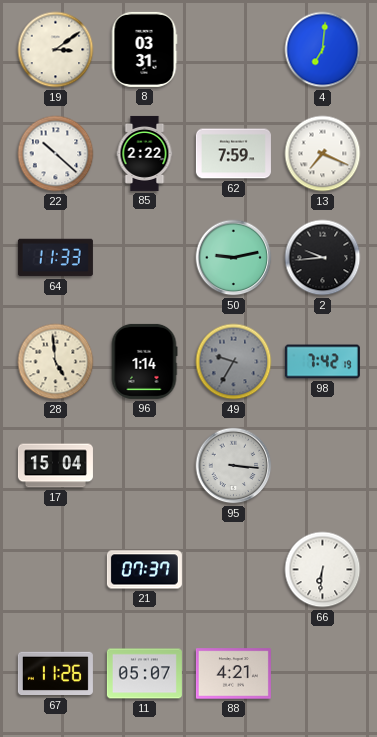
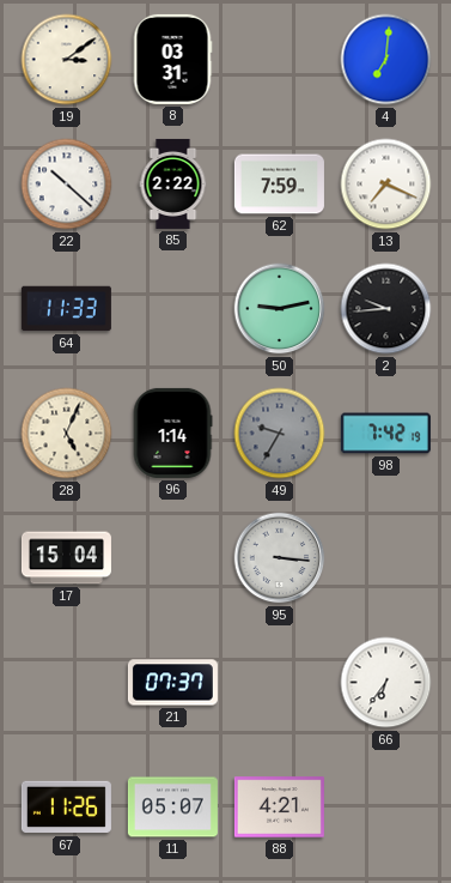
28: 4:59 -> 5:04 (67, 434)
66: 6:31 -> 6:36 (386, 683)
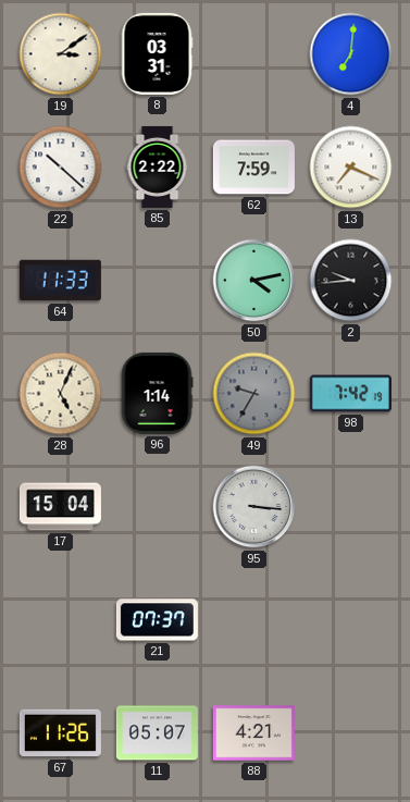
50: 9:13 -> 4:13 (254, 281)
66: 6:36 -> none (386, 683)
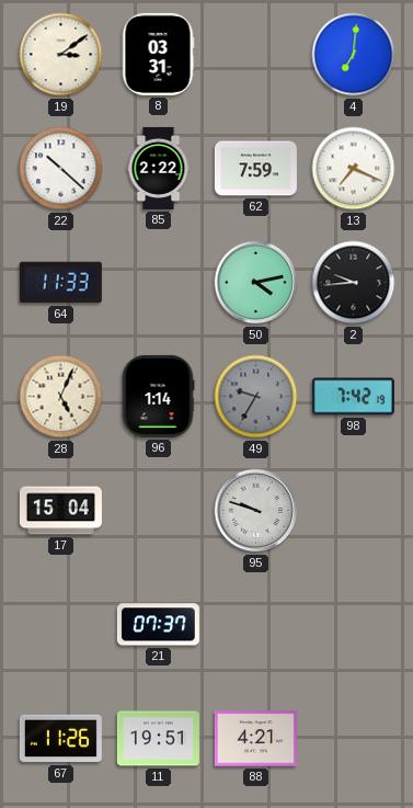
95: 3:16 -> 9:48 (256, 511)
11: 05:07 -> 19:51 (158, 739)
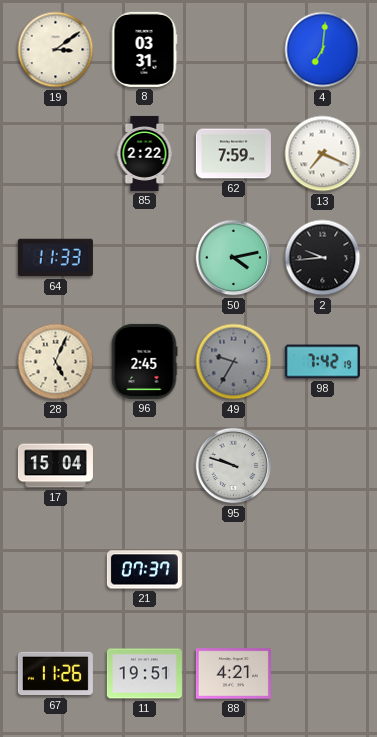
22: 10:22 -> none (61, 169)
96: 1:14 -> 2:45 (144, 361)
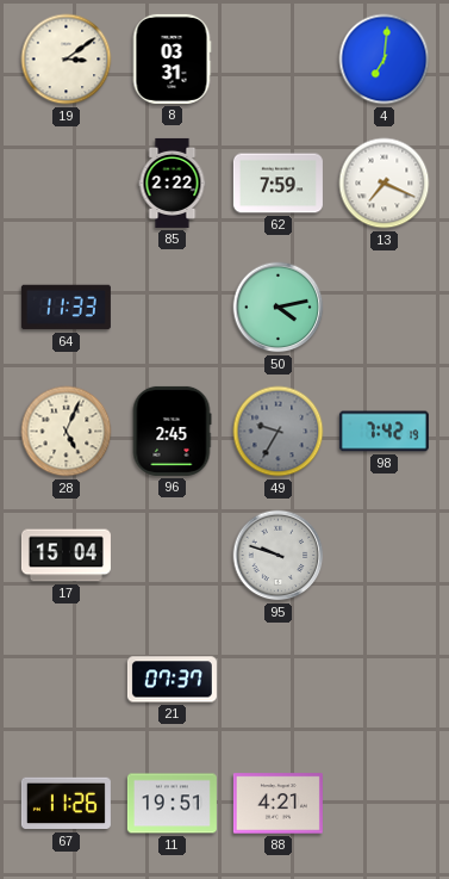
2: 9:44 -> none (323, 258)
